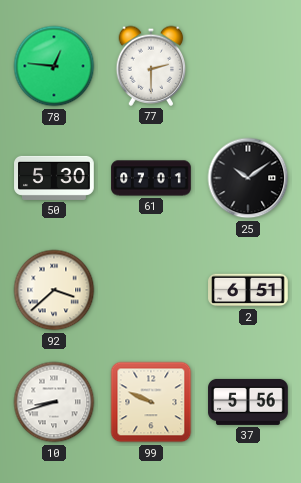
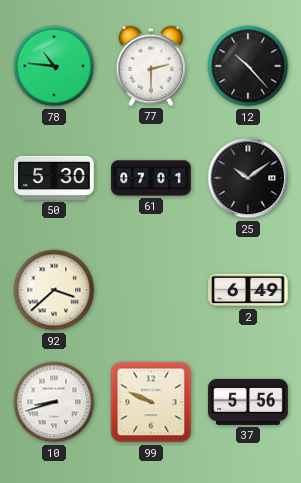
78: 12:46 -> 10:46 (54, 66)
12: none -> 10:23 (248, 66)
2: 6:51 -> 6:49 (248, 290)
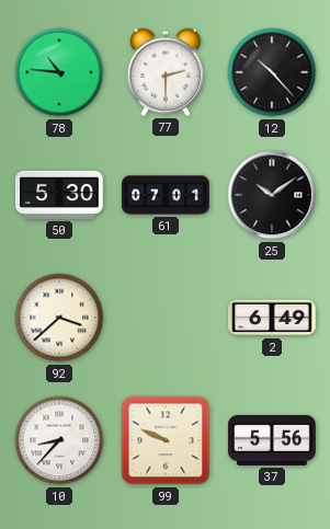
10: 8:42 -> 8:37 (59, 440)
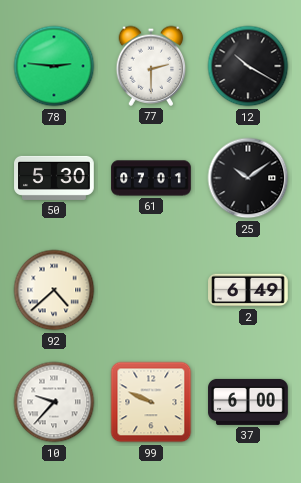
78: 10:46 -> 2:46 (54, 66)
12: 10:23 -> 10:20 (248, 66)
92: 3:38 -> 4:38 (54, 290)
10: 8:37 -> 9:37 (54, 402)
37: 5:56 -> 6:00 (248, 402)
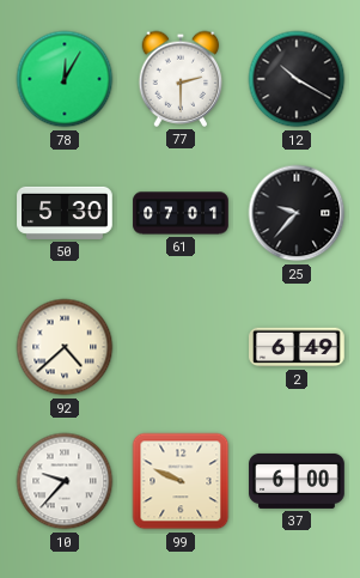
78: 2:46 -> 12:05 (65, 79)
25: 10:09 -> 9:37 (297, 213)
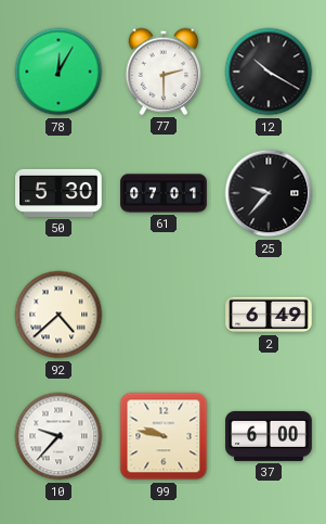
99: 9:49 -> 9:47 (164, 436)
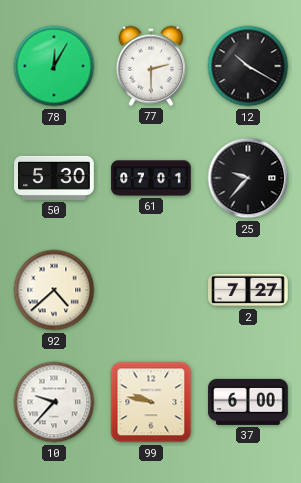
2: 6:49 -> 7:27 (248, 290)
